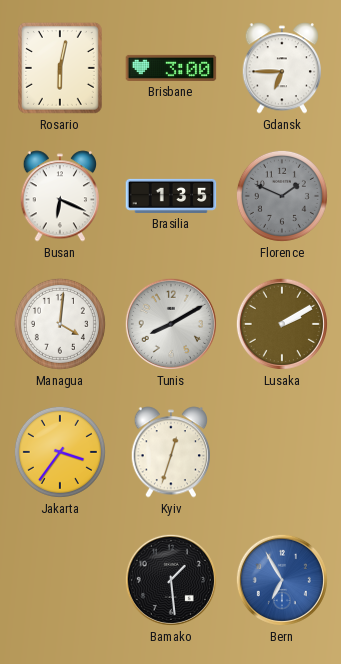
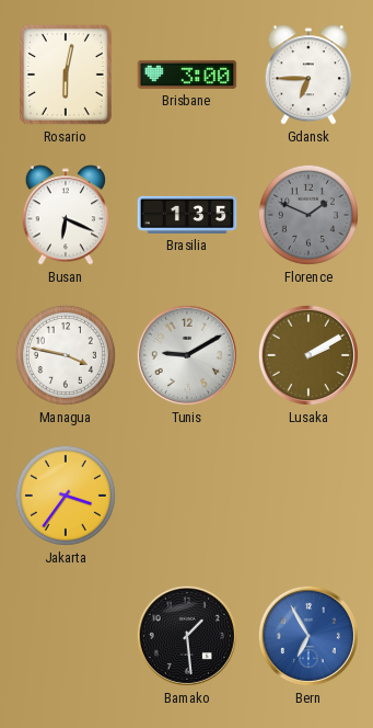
Managua: 4:01 -> 3:47 (66, 355)
Tunis: 8:10 -> 9:10 (187, 355)
Kyiv: 12:33 -> none (170, 452)
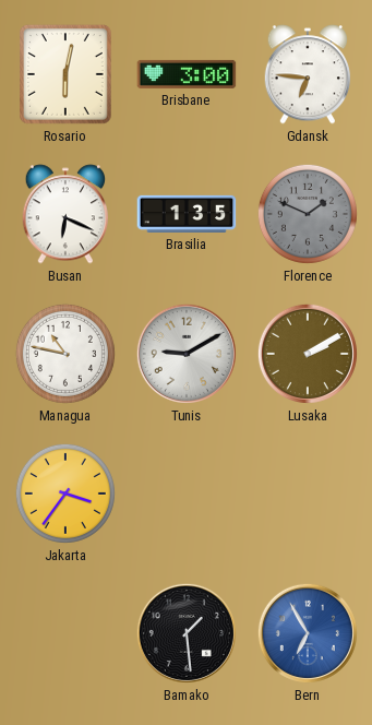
Gdansk: 6:45 -> 6:46 (307, 74)
Managua: 3:47 -> 10:47 (65, 354)
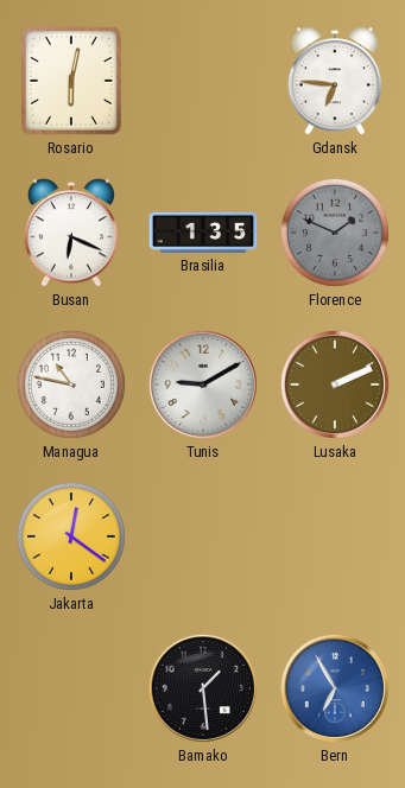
Brisbane: 3:00 -> none (187, 74)
Lusaka: 2:10 -> 2:11 (335, 385)
Jakarta: 3:36 -> 12:21 (71, 536)
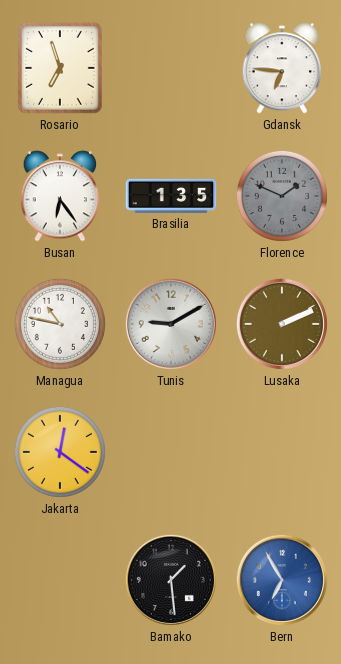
Rosario: 6:02 -> 6:57 (60, 68)
Busan: 6:19 -> 6:24 (59, 196)
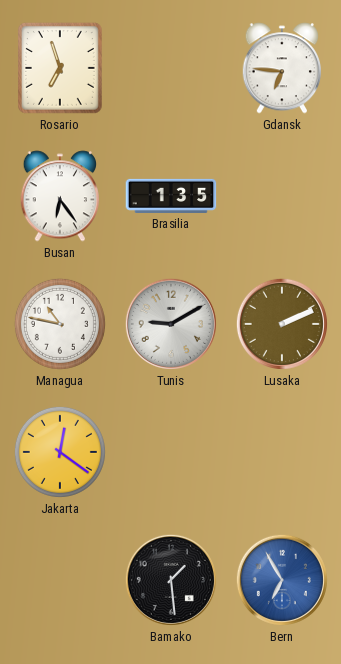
Florence: 1:49 -> none (282, 196)
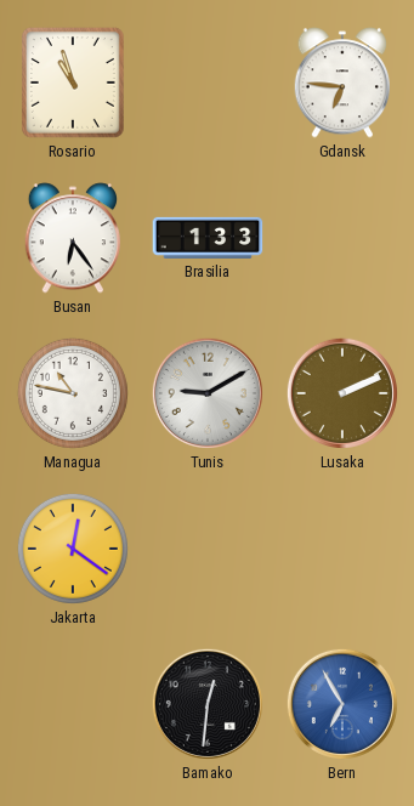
Rosario: 6:57 -> 10:57 (73, 83)
Brasilia: 1:35 -> 1:33 (208, 238)
Bamako: 1:29 -> 12:31 (208, 704)
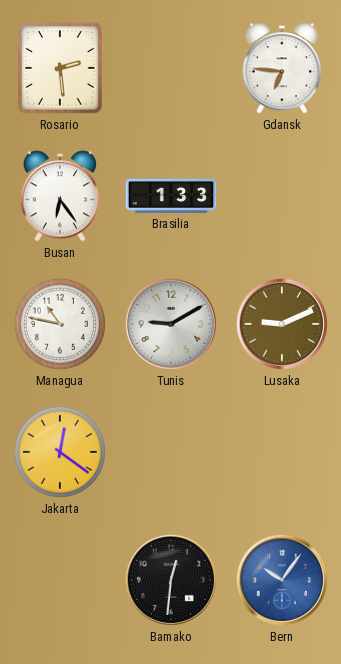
Rosario: 10:57 -> 2:29 (60, 68)
Lusaka: 2:11 -> 9:11 (282, 324)
Bern: 6:55 -> 10:06 (282, 580)
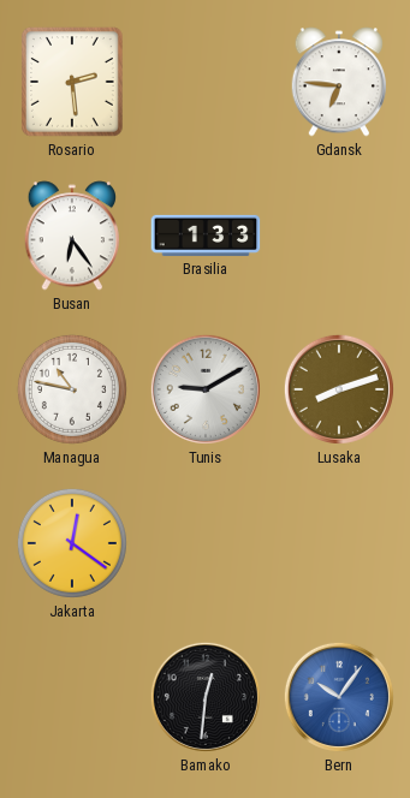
Lusaka: 9:11 -> 8:12 (339, 389)
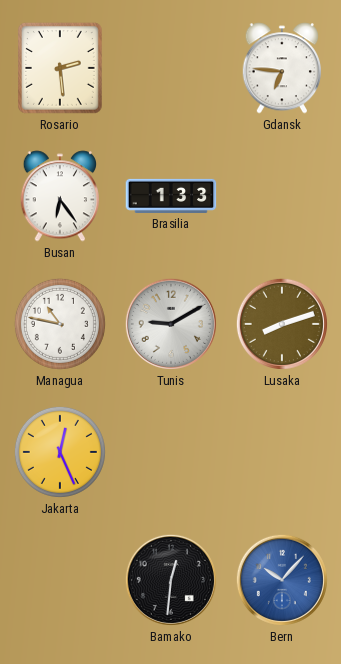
Jakarta: 12:21 -> 12:26 (60, 452)
Bern: 10:06 -> 10:07 (282, 580)
